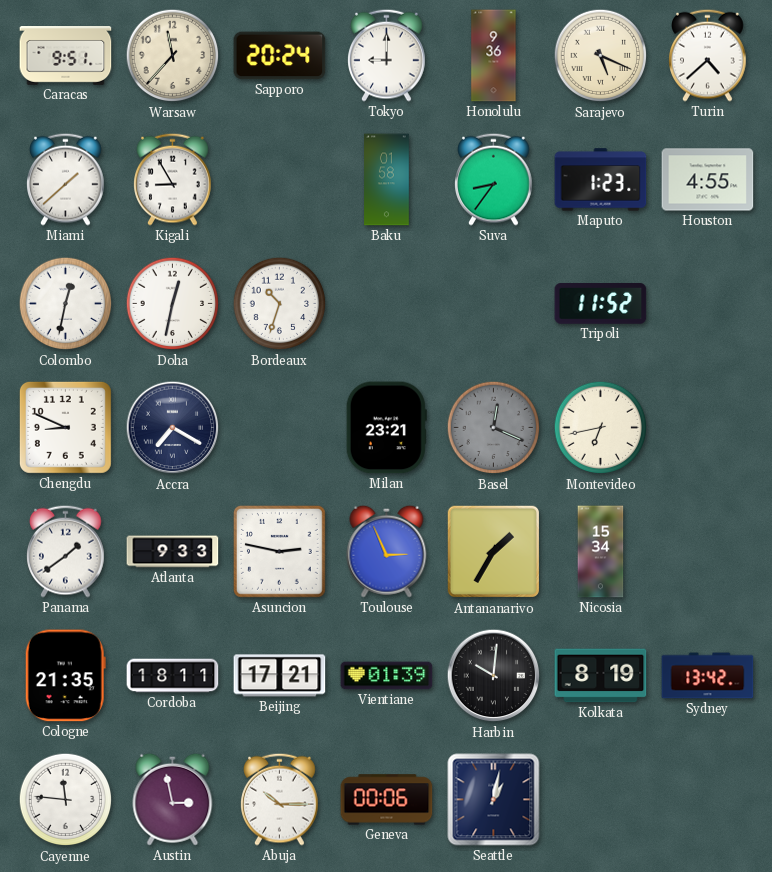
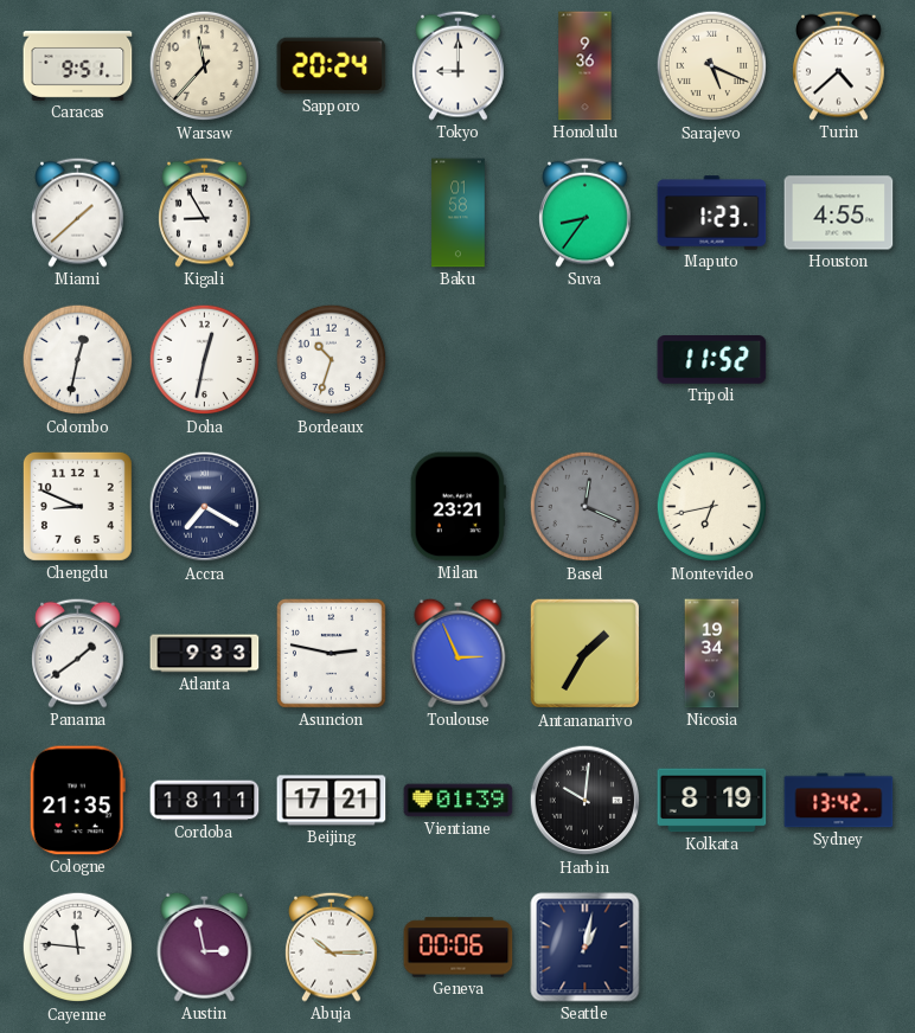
Nicosia: 15:34 -> 19:34 (712, 654)
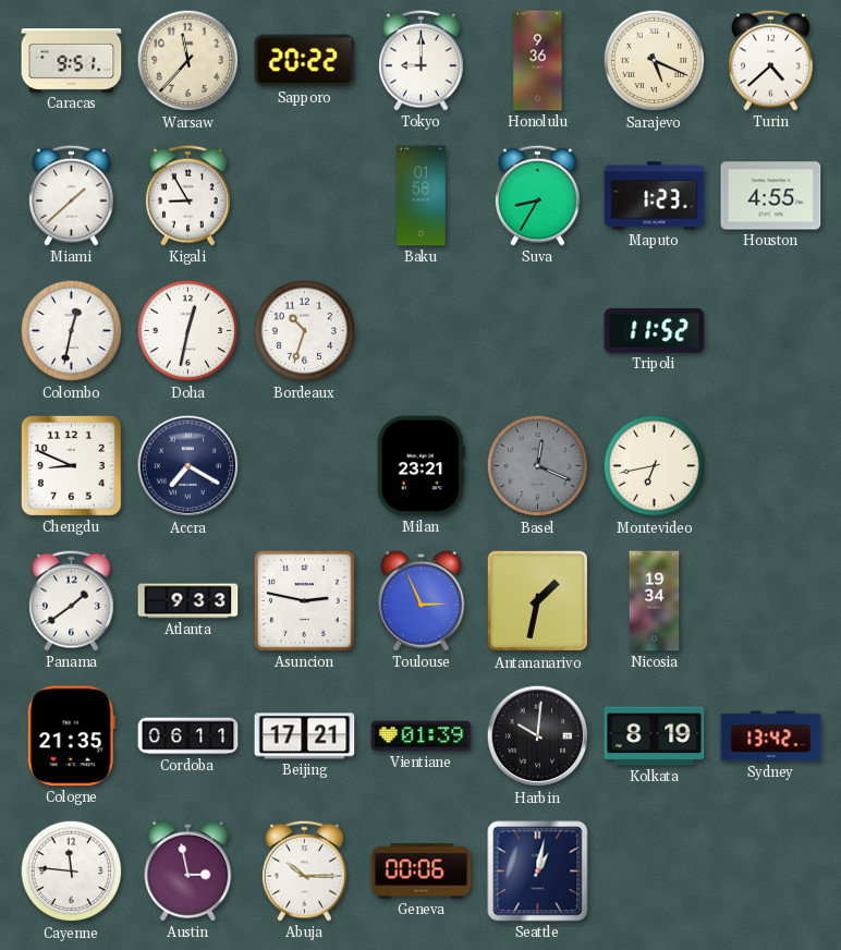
Sapporo: 20:24 -> 20:22 (305, 61)
Suva: 8:36 -> 8:35 (538, 195)
Antananarivo: 1:35 -> 1:32 (538, 601)
Cordoba: 18:11 -> 06:11 (188, 736)
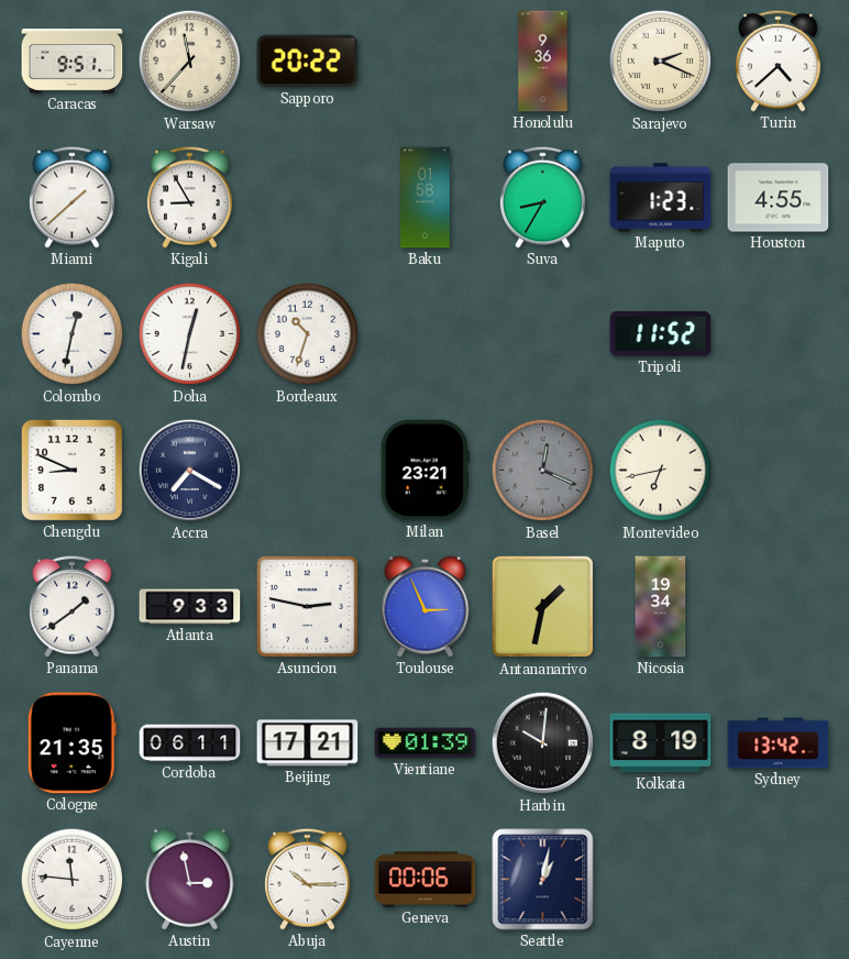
Tokyo: 9:00 -> none (422, 60)
Sarajevo: 5:19 -> 2:19 (661, 62)
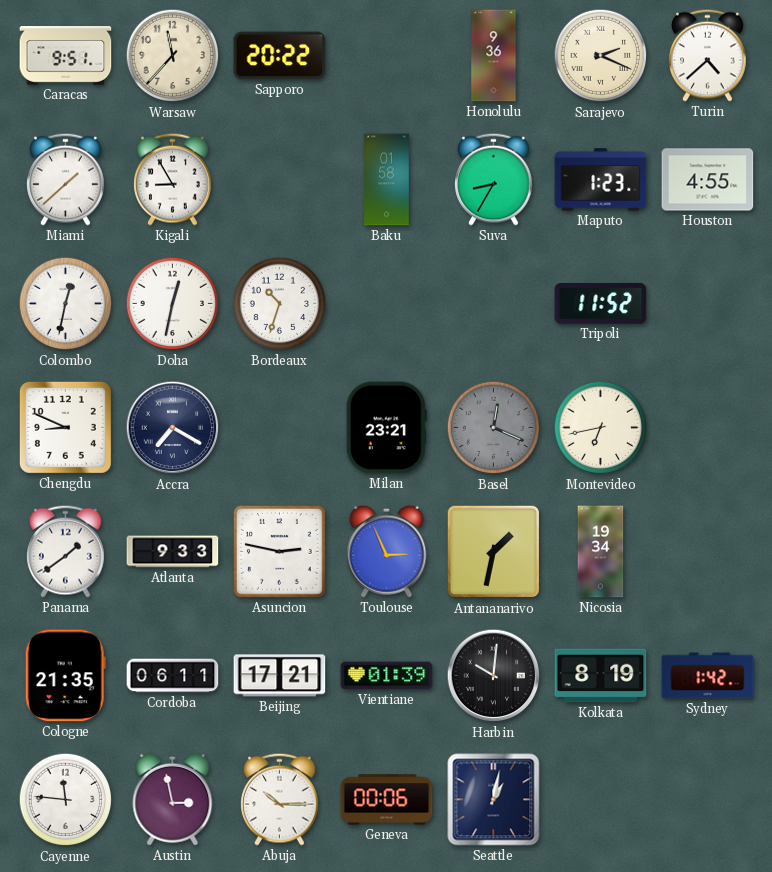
Sydney: 13:42 -> 1:42 (708, 676)
